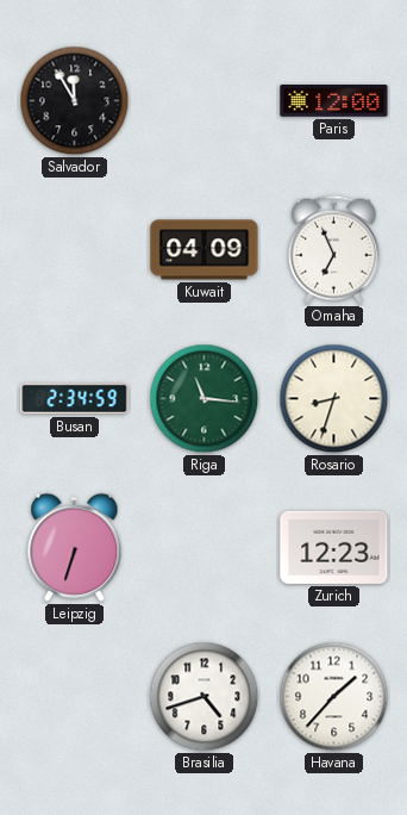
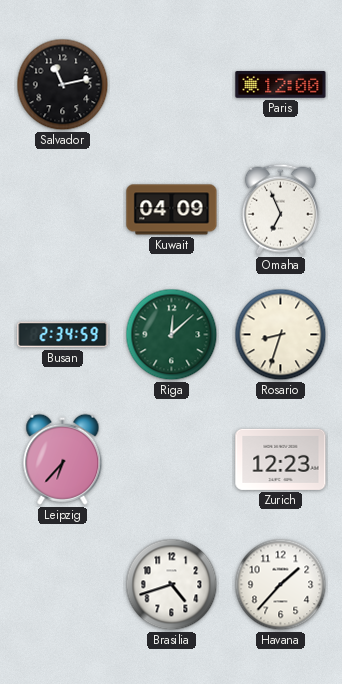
Salvador: 11:55 -> 11:13 (63, 85)
Riga: 11:16 -> 12:08 (172, 335)
Leipzig: 6:33 -> 6:37 (63, 459)
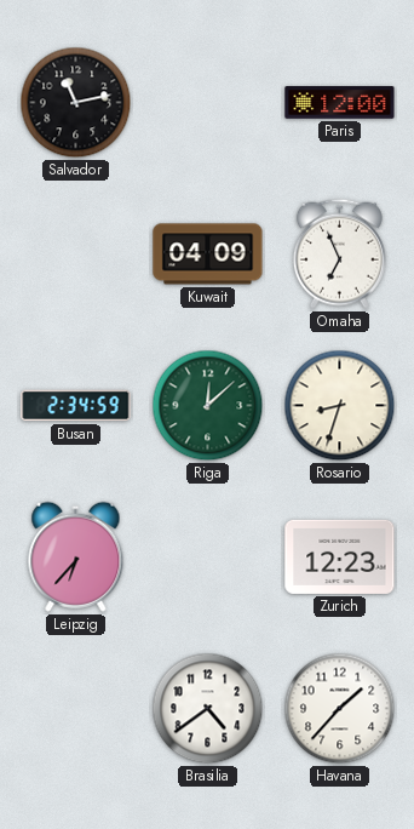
Brasilia: 4:42 -> 4:39 (208, 709)
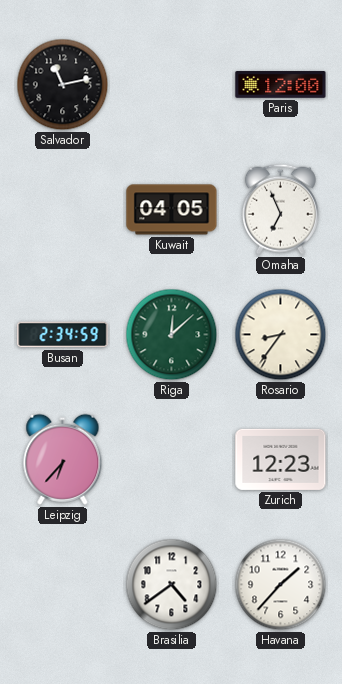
Kuwait: 04:09 -> 04:05 (172, 210)
Rosario: 8:33 -> 8:36 (281, 335)
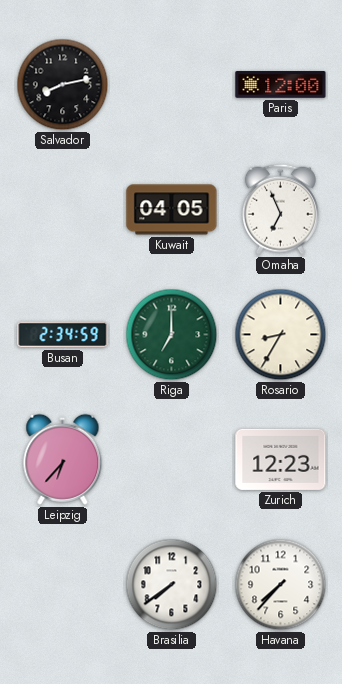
Salvador: 11:13 -> 8:13 (63, 85)
Riga: 12:08 -> 7:00 (172, 335)
Rosario: 8:36 -> 8:35 (281, 335)
Brasilia: 4:39 -> 7:39 (172, 585)
Havana: 1:37 -> 7:37 (281, 585)
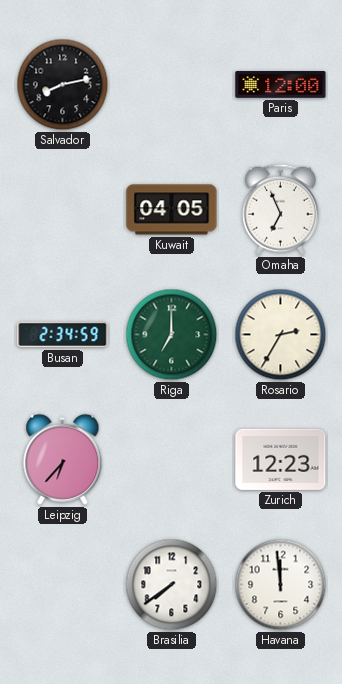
Rosario: 8:35 -> 2:35 (281, 335)
Havana: 7:37 -> 11:59 (281, 585)
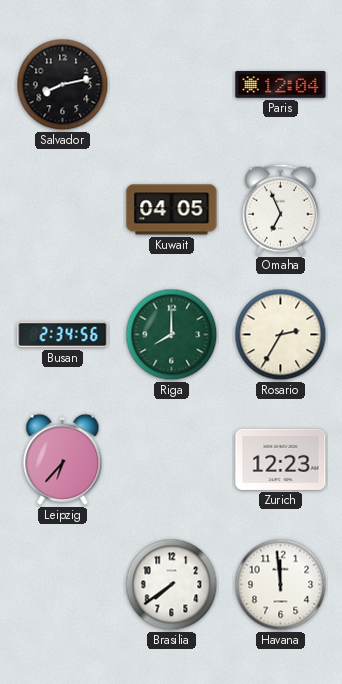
Paris: 12:00 -> 12:04 (281, 85)
Busan: 2:34:59 -> 2:34:56 (63, 335)
Riga: 7:00 -> 8:00 (172, 335)
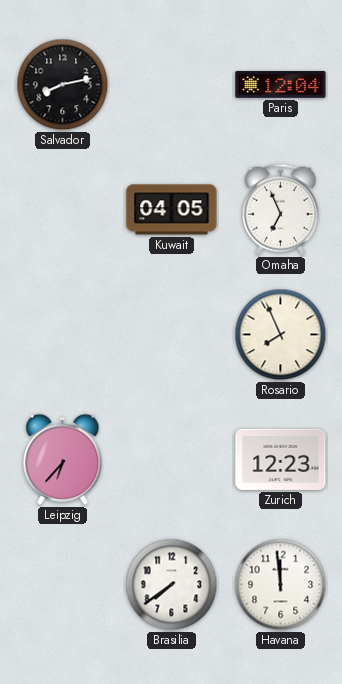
Busan: 2:34 -> none (63, 335)
Riga: 8:00 -> none (172, 335)
Rosario: 2:35 -> 7:56 (281, 335)
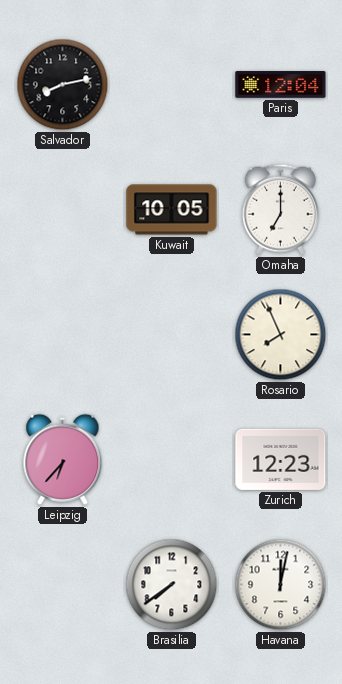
Kuwait: 04:05 -> 10:05 (172, 210)
Omaha: 6:56 -> 7:00 (280, 209)
Havana: 11:59 -> 12:02 (281, 585)
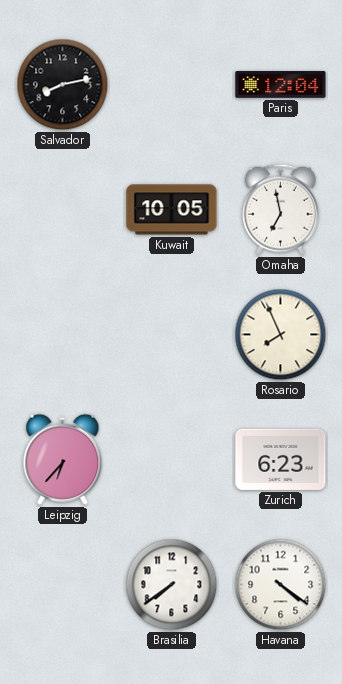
Omaha: 7:00 -> 6:58 (280, 209)
Zurich: 12:23 -> 6:23 (281, 459)
Havana: 12:02 -> 4:21 (281, 585)
